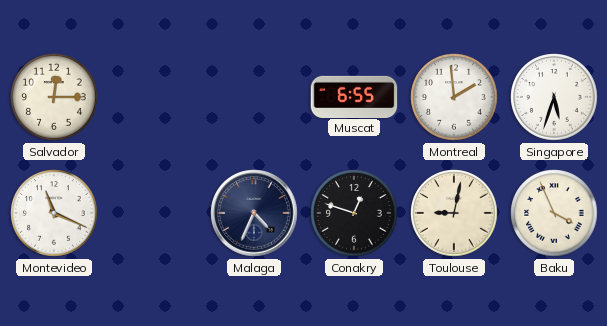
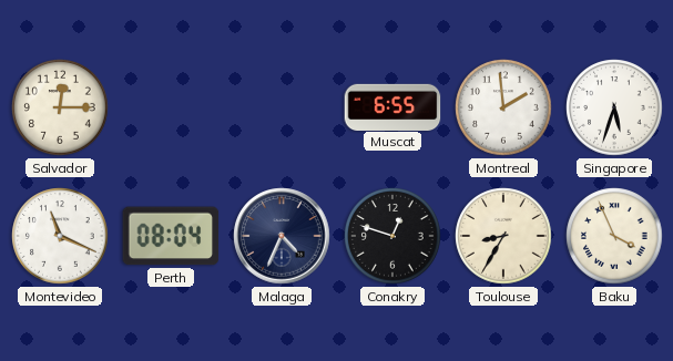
Perth: none -> 08:04 (171, 236)
Toulouse: 9:02 -> 8:35 (503, 236)
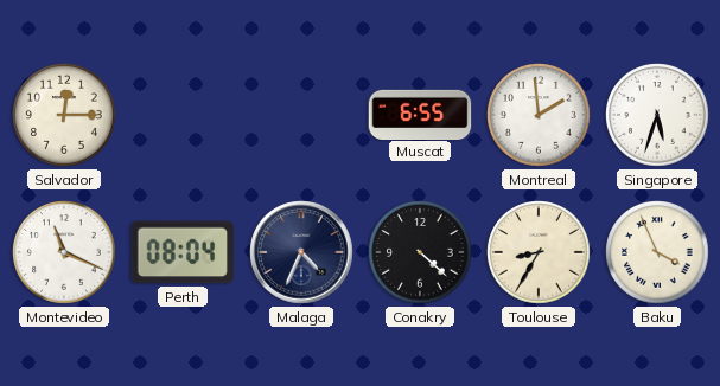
Conakry: 12:48 -> 4:22 (420, 252)
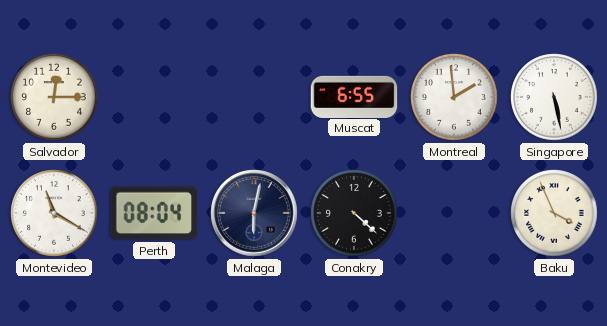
Singapore: 5:33 -> 5:28 (554, 97)
Montevideo: 11:19 -> 11:20 (54, 213)
Malaga: 4:34 -> 6:02 (254, 213)
Toulouse: 8:35 -> none (539, 252)
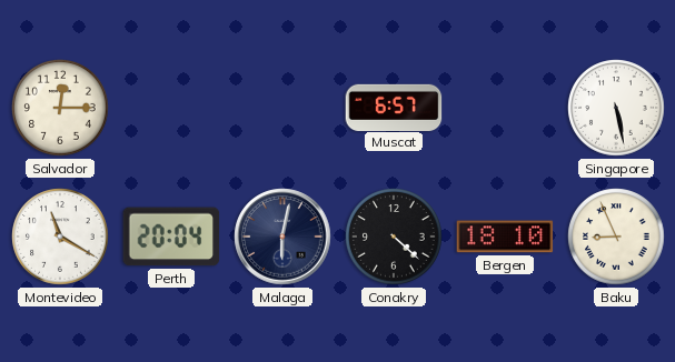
Muscat: 6:55 -> 6:57 (394, 107)
Montreal: 1:59 -> none (454, 97)
Perth: 08:04 -> 20:04 (171, 237)
Bergen: none -> 18:10 (505, 237)
Baku: 3:56 -> 8:56 (616, 237)
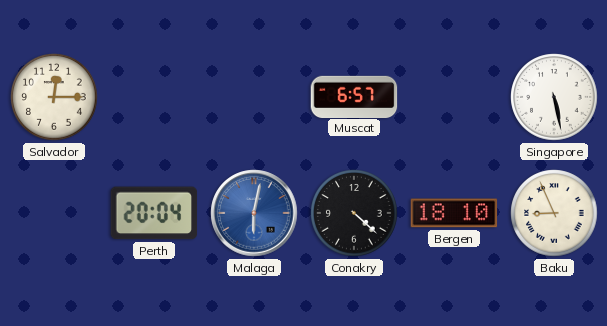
Montevideo: 11:20 -> none (60, 237)
Malaga dial: navy -> blue (254, 213)
